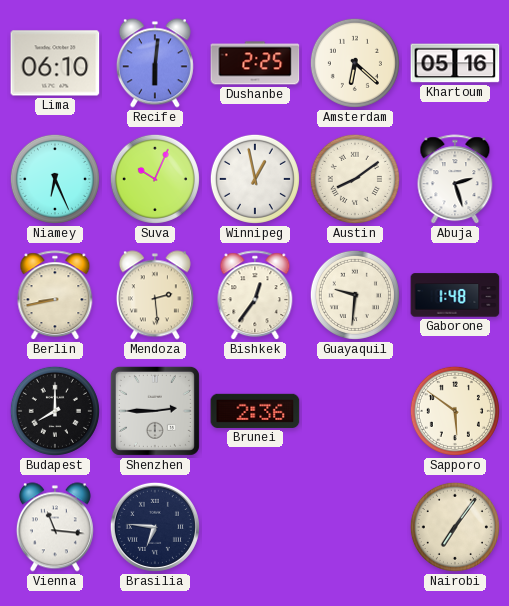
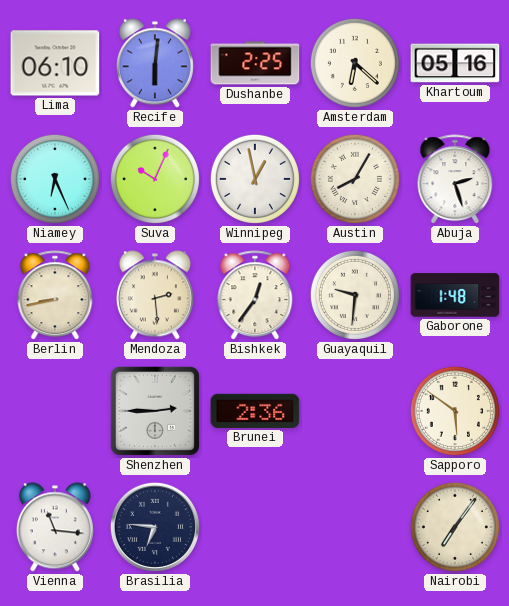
Austin: 8:09 -> 8:05 (355, 179)
Budapest: 8:00 -> none (55, 411)
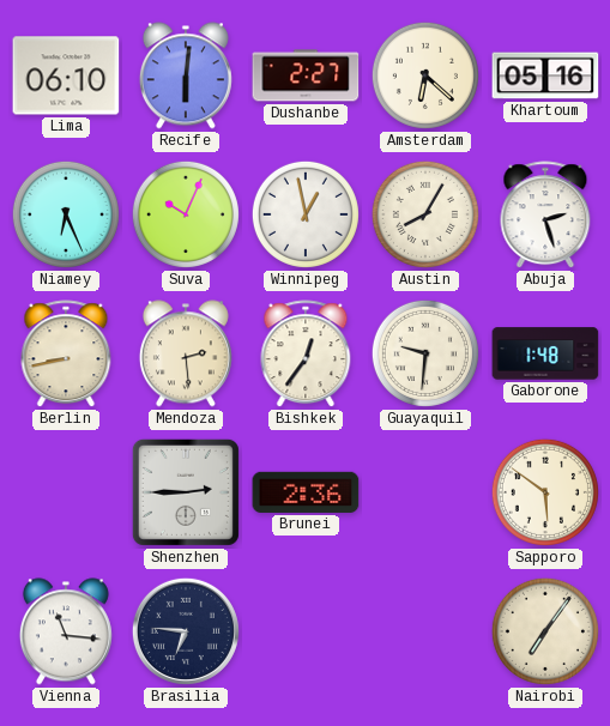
Dushanbe: 2:25 -> 2:27 (306, 75)
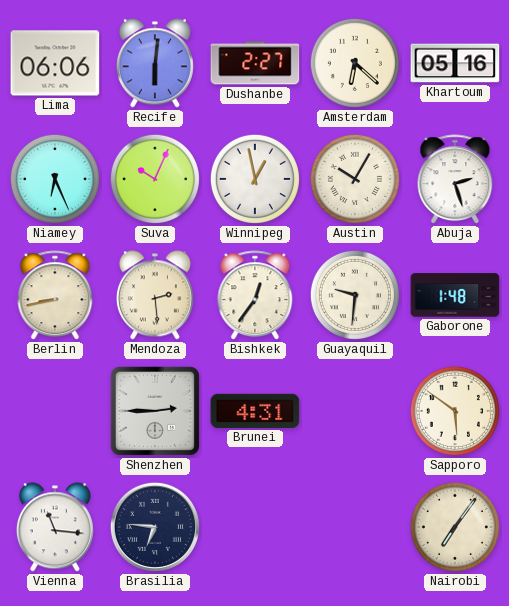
Lima: 06:10 -> 06:06 (55, 63)
Austin: 8:05 -> 10:05 (355, 179)
Brunei: 2:36 -> 4:31 (255, 411)
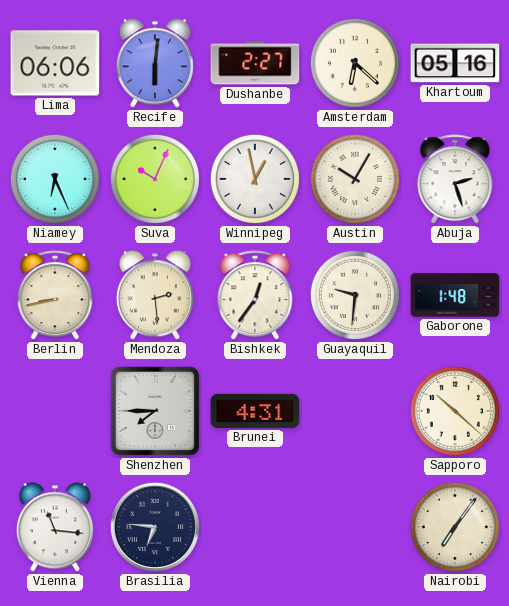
Shenzhen: 2:45 -> 7:45 (155, 411)
Sapporo: 5:51 -> 10:22 (455, 411)
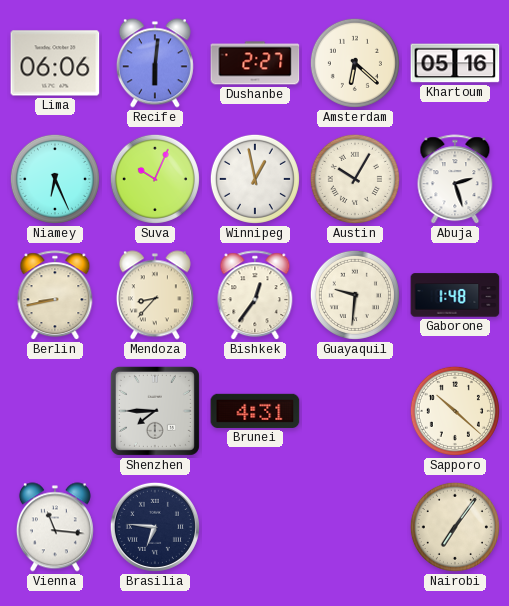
Mendoza: 2:29 -> 8:37 (155, 295)
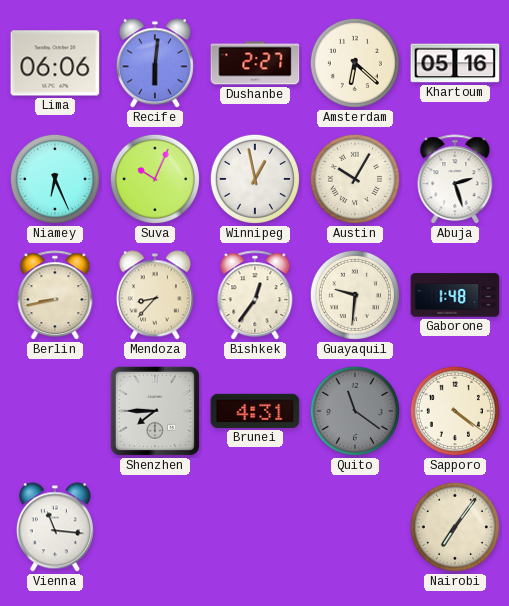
Quito: none -> 11:21 (355, 411)
Sapporo: 10:22 -> 4:21 (455, 411)
Brasilia: 6:46 -> none (155, 527)
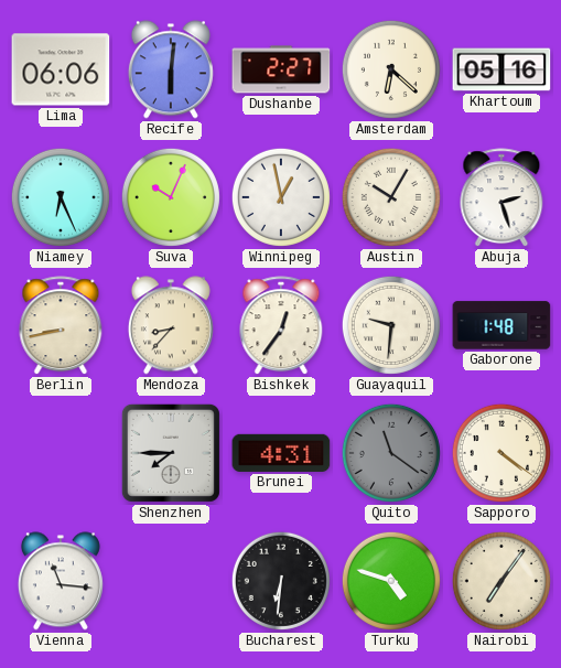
Bucharest: none -> 6:31 (281, 581)
Turku: none -> 4:48 (391, 581)
